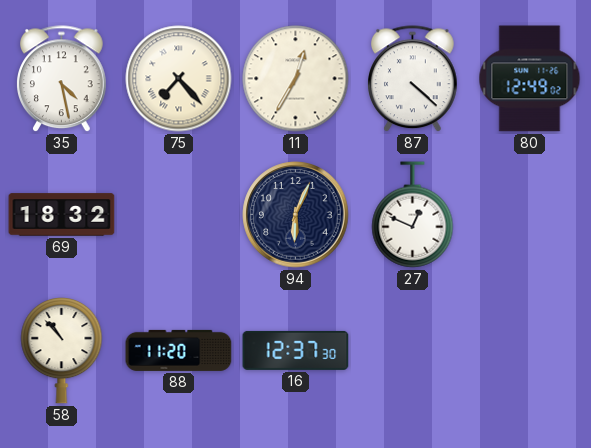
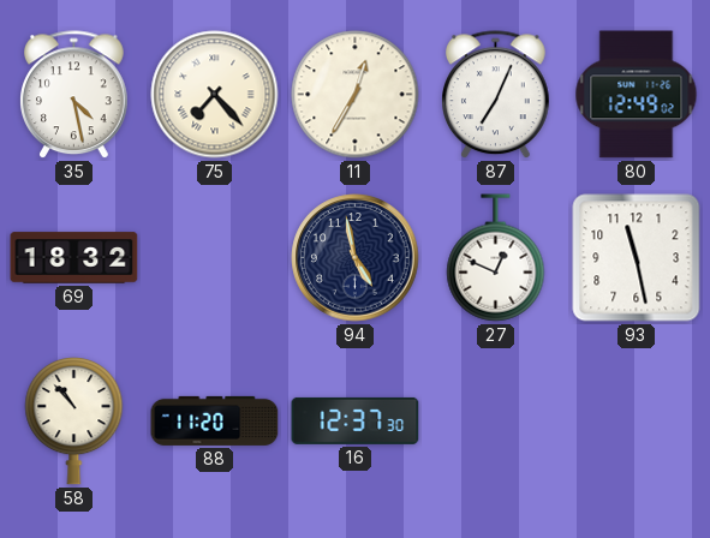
87: 4:22 -> 7:04 (496, 95)
94: 6:04 -> 4:58 (356, 258)
93: none -> 11:28 (637, 258)
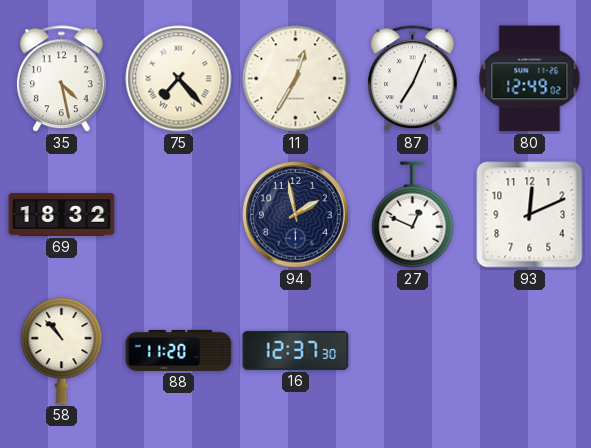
94: 4:58 -> 1:58 (296, 215)
93: 11:28 -> 12:11 (530, 215)
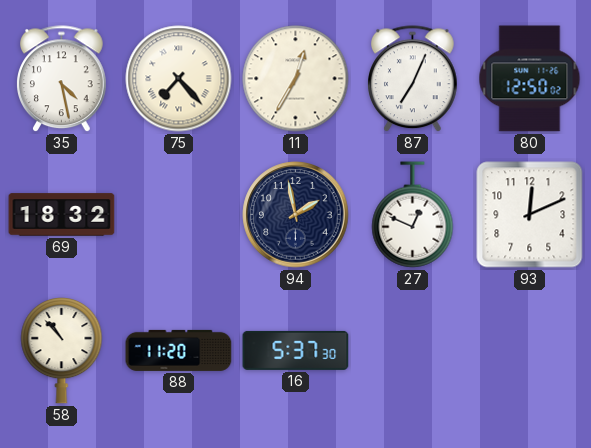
80: 12:49 -> 12:50 (530, 79)
16: 12:37 -> 5:37 (296, 350)
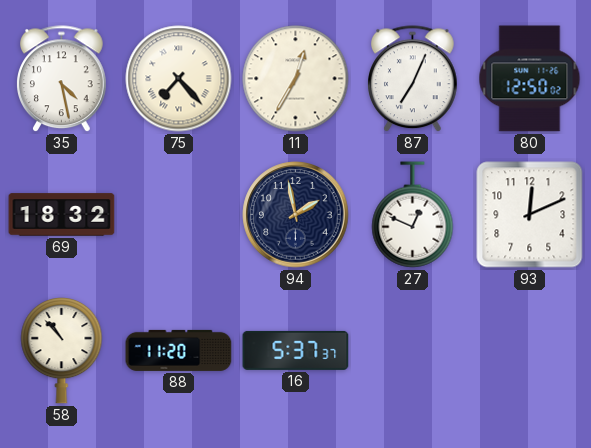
16: 5:37:30 -> 5:37:37 (296, 350)
